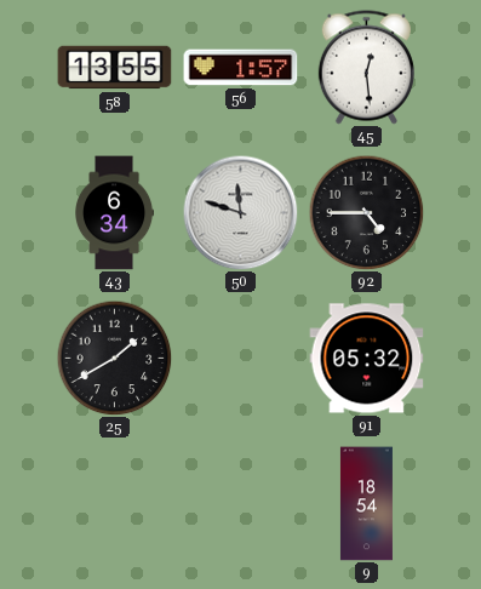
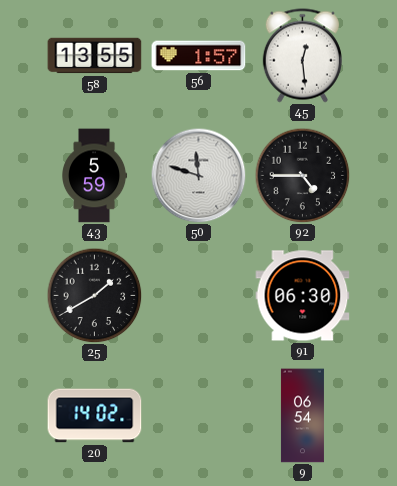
43: 6:34 -> 5:59 (95, 176)
91: 05:32 -> 06:30 (303, 296)
20: none -> 14:02 (95, 416)
9: 18:54 -> 06:54 (302, 416)
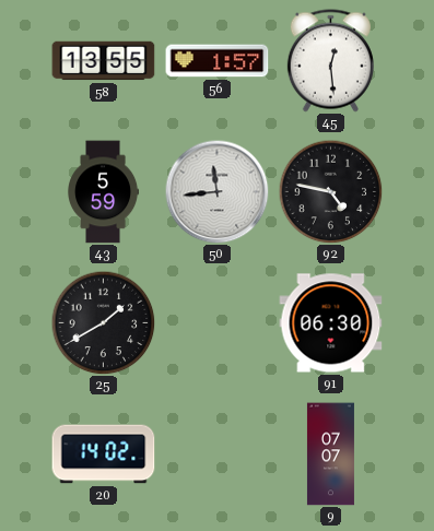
50: 11:48 -> 11:44 (216, 191)
92: 4:45 -> 4:47 (330, 191)
9: 06:54 -> 07:07 (330, 455)
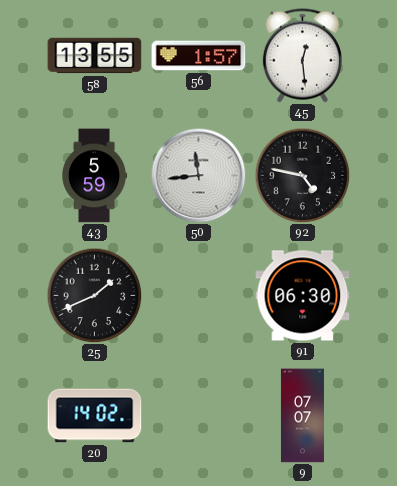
25: 1:40 -> 1:41 (94, 295)
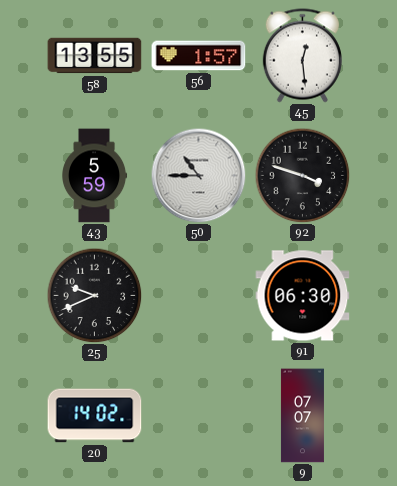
50: 11:44 -> 10:45 (198, 175)
92: 4:47 -> 3:48 (302, 175)
25: 1:41 -> 9:41 (94, 295)
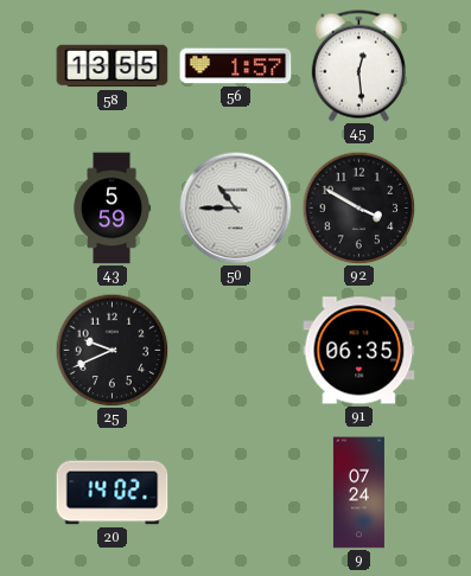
92: 3:48 -> 3:50 (358, 207)
91: 06:30 -> 06:35 (359, 351)
9: 07:07 -> 07:24 (358, 493)
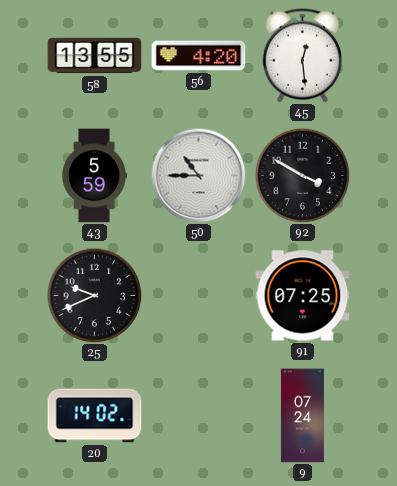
56: 1:57 -> 4:20 (199, 56)
91: 06:35 -> 07:25 (303, 296)
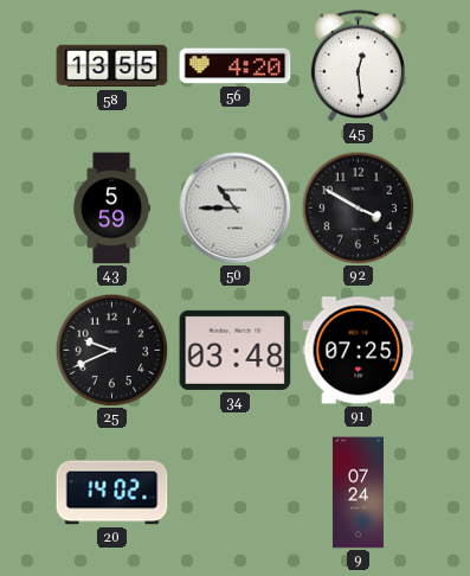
34: none -> 03:48 (236, 350)
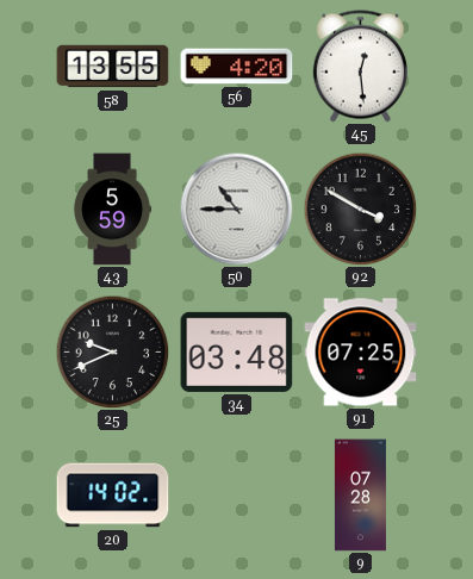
9: 07:24 -> 07:28 (360, 496)
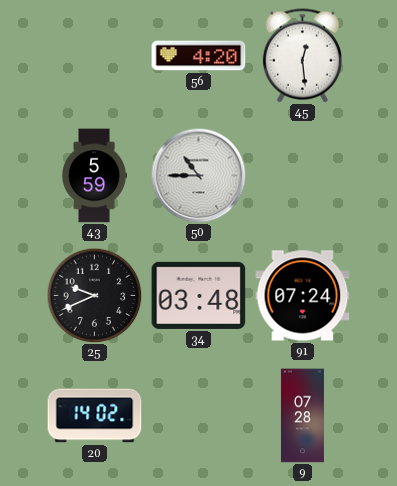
58: 13:55 -> none (113, 67)
92: 3:50 -> none (360, 208)
91: 07:25 -> 07:24 (303, 296)
